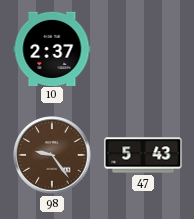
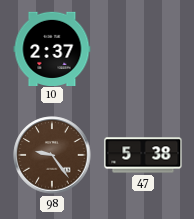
47: 5:43 -> 5:38 (143, 155)
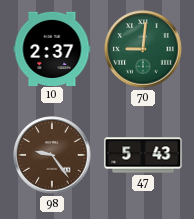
70: none -> 9:01 (143, 49)
47: 5:38 -> 5:43 (143, 155)
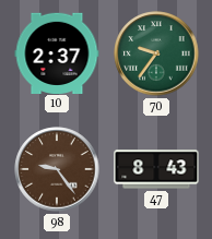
70: 9:01 -> 9:36 (156, 53)
47: 5:43 -> 8:43 (156, 169)
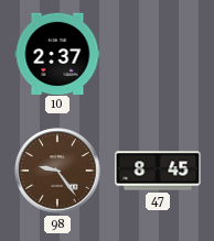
70: 9:36 -> none (156, 53)
47: 8:43 -> 8:45 (158, 171)
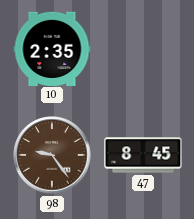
10: 2:37 -> 2:35 (52, 48)
